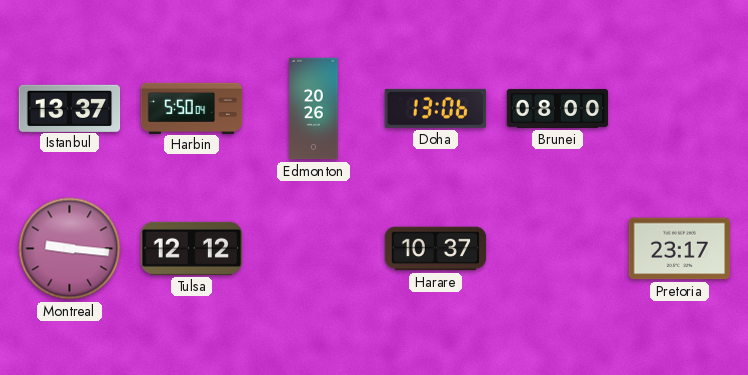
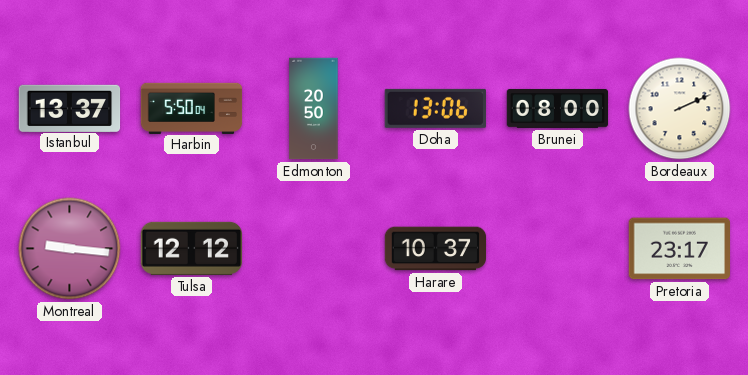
Edmonton: 20:26 -> 20:50 (314, 109)
Bordeaux: none -> 2:11 (680, 109)
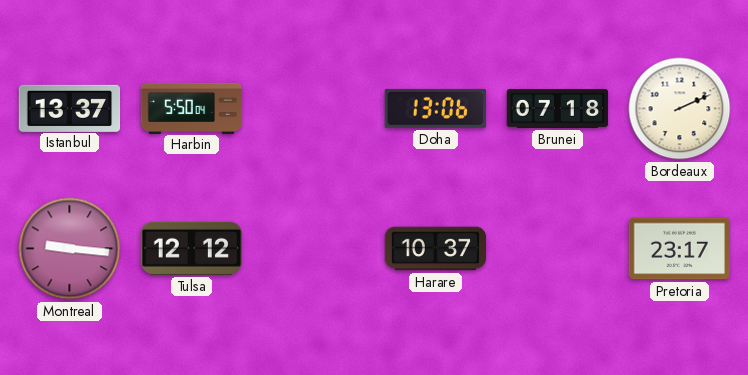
Edmonton: 20:50 -> none (314, 109)
Brunei: 08:00 -> 07:18 (558, 108)
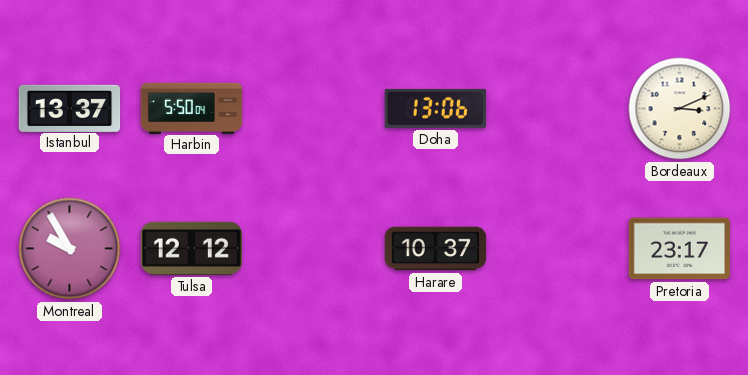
Brunei: 07:18 -> none (558, 108)
Bordeaux: 2:11 -> 3:11 (680, 109)
Montreal: 9:16 -> 9:55 (70, 249)
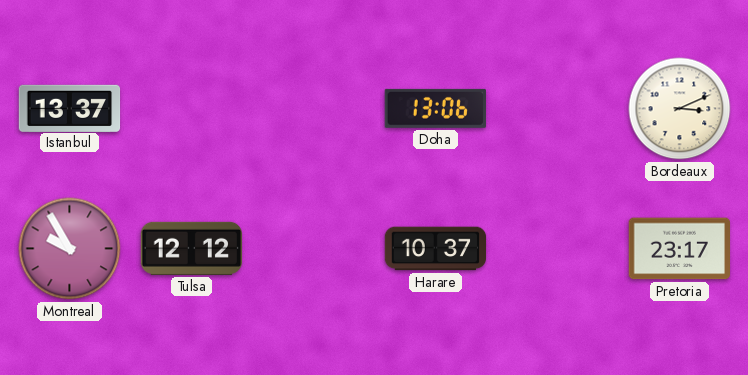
Harbin: 5:50 -> none (192, 108)
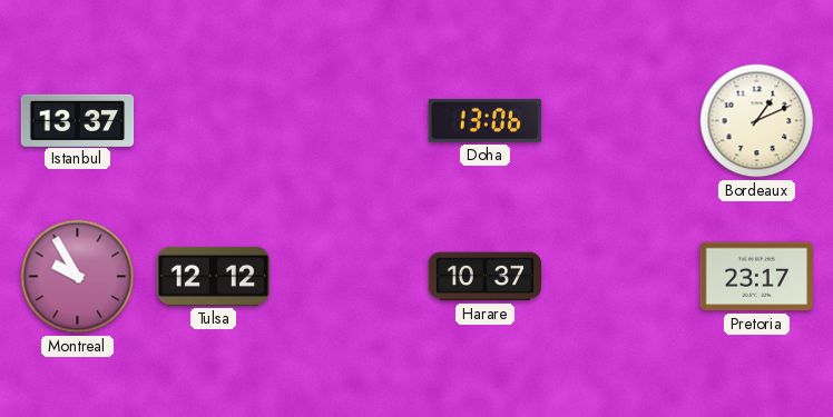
Bordeaux: 3:11 -> 1:11 (757, 121)
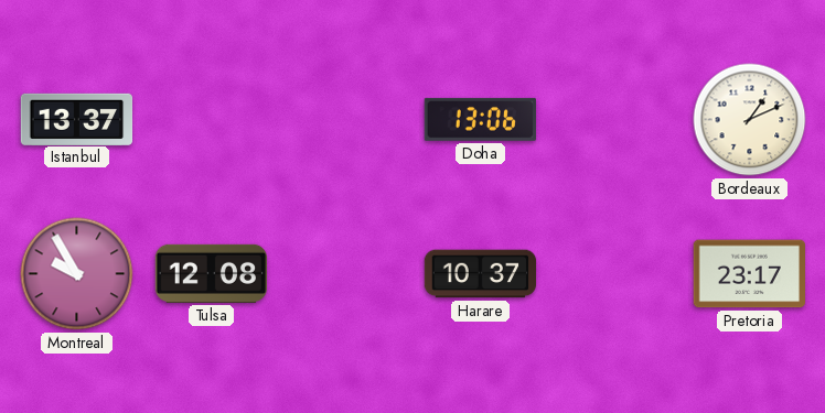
Tulsa: 12:12 -> 12:08 (212, 273)
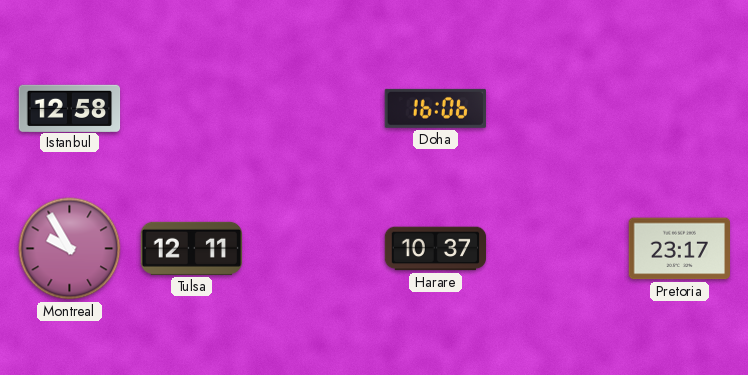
Istanbul: 13:37 -> 12:58 (70, 108)
Doha: 13:06 -> 16:06 (435, 108)
Bordeaux: 1:11 -> none (750, 120)
Tulsa: 12:08 -> 12:11 (192, 248)
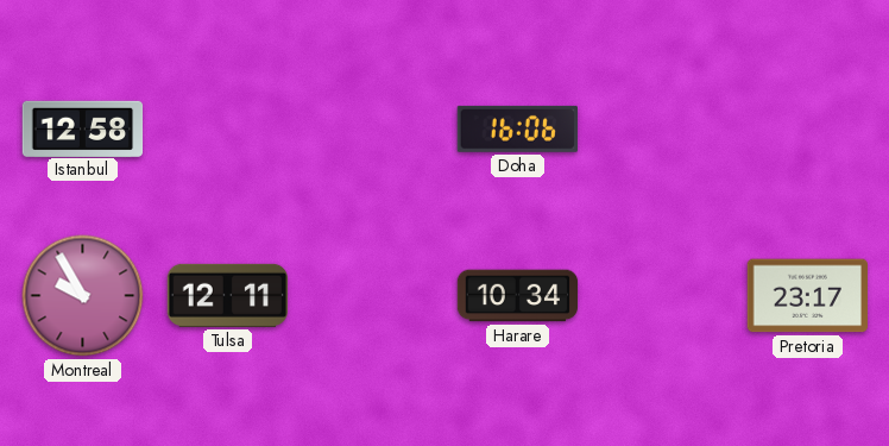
Harare: 10:37 -> 10:34 (518, 296)
